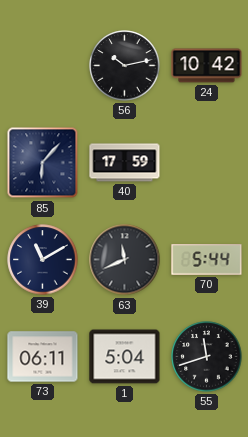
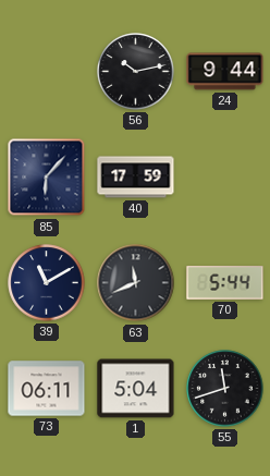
24: 10:42 -> 9:44 (225, 72)
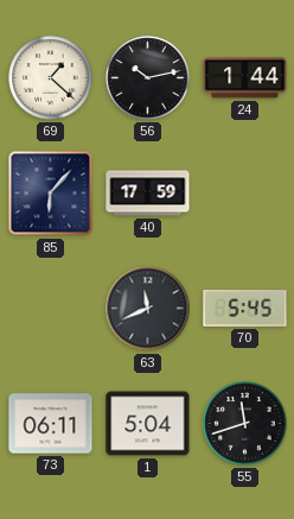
69: none -> 1:22 (51, 78)
24: 9:44 -> 1:44 (245, 78)
39: 11:10 -> none (47, 283)
70: 5:44 -> 5:45 (245, 309)
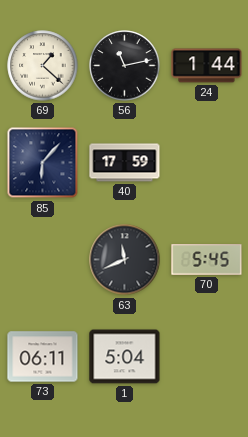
56: 10:13 -> 11:13 (125, 66)
55: 11:42 -> none (245, 424)
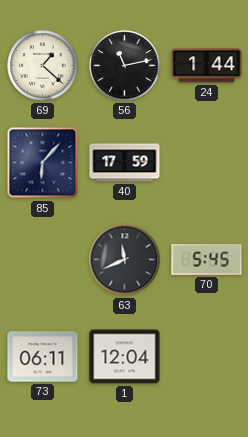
1: 5:04 -> 12:04 (125, 357)
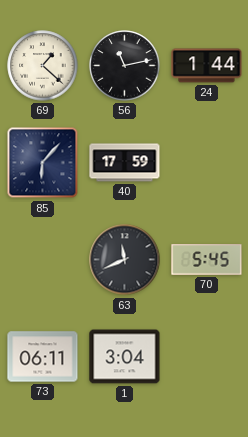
1: 12:04 -> 3:04 (125, 357)
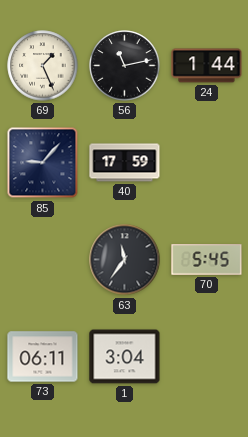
69: 1:22 -> 1:26 (43, 66)
85: 6:07 -> 9:07 (43, 163)
63: 11:41 -> 11:36 (125, 260)
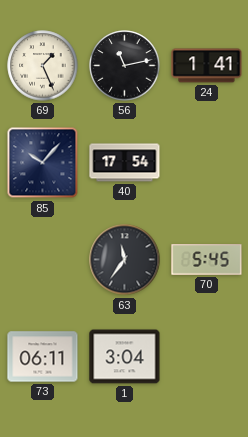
24: 1:44 -> 1:41 (207, 66)
85: 9:07 -> 10:07 (43, 163)
40: 17:59 -> 17:54 (125, 163)
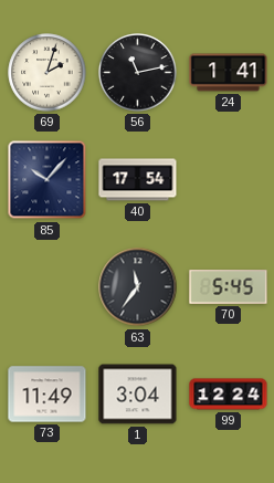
69: 1:26 -> 2:03 (48, 73)
73: 06:11 -> 11:49 (48, 395)
99: none -> 12:24 (229, 395)
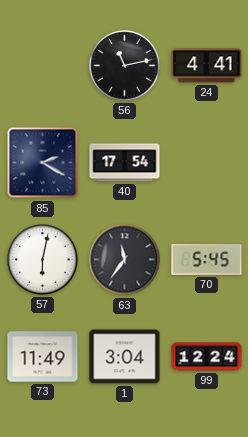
69: 2:03 -> none (48, 73)
24: 1:41 -> 4:41 (207, 66)
85: 10:07 -> 2:20 (43, 163)
57: none -> 6:02 (43, 260)
